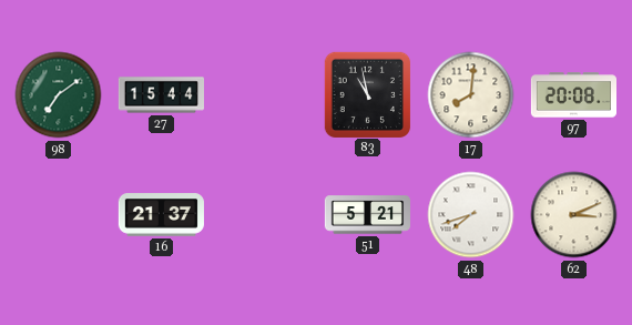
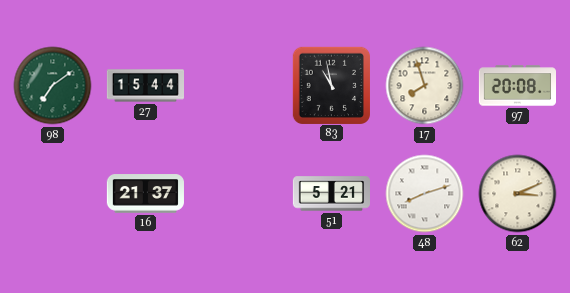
17: 8:01 -> 7:57 (425, 86)
48: 7:42 -> 8:12 (425, 194)
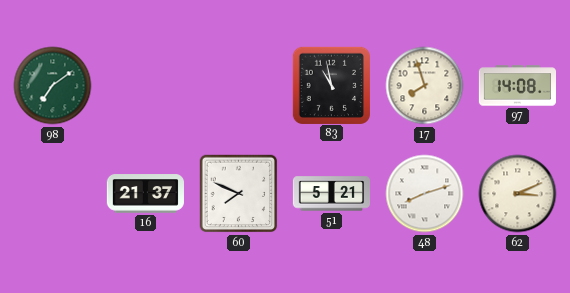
27: 15:44 -> none (145, 86)
97: 20:08 -> 14:08 (517, 86)
60: none -> 7:49 (239, 194)
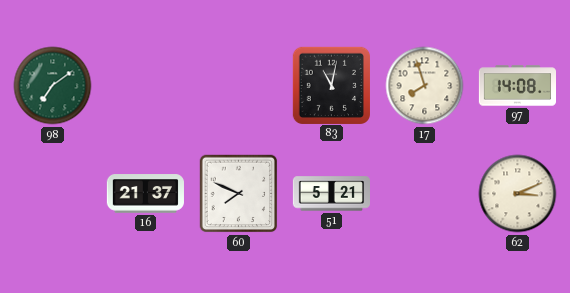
83: 10:58 -> 11:02 (331, 85)
48: 8:12 -> none (425, 194)
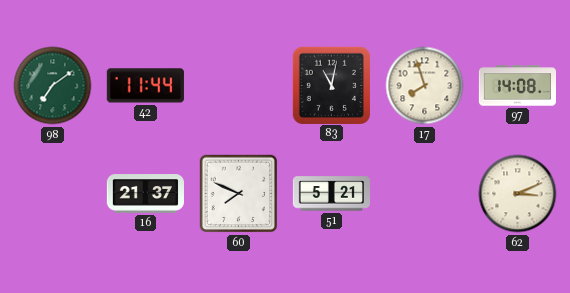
42: none -> 11:44 (145, 86)
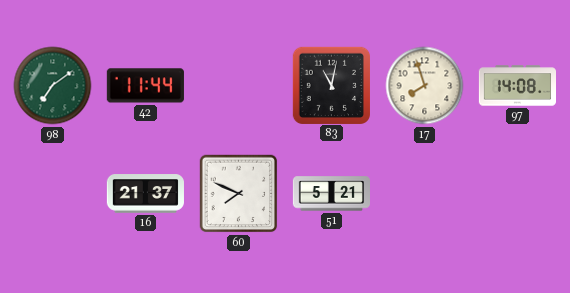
62: 3:11 -> none (518, 194)
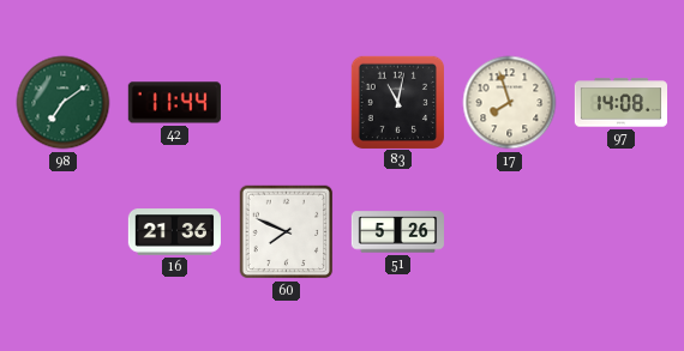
16: 21:37 -> 21:36 (174, 232)
51: 5:21 -> 5:26 (397, 232)
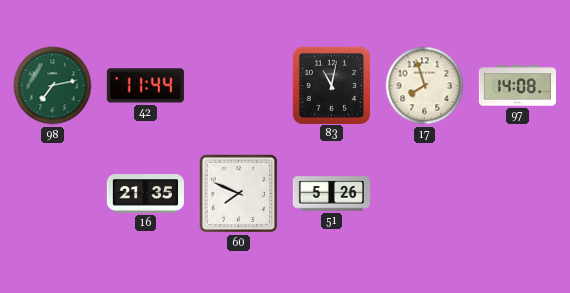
98: 7:09 -> 7:13 (53, 86)
16: 21:36 -> 21:35 (145, 194)
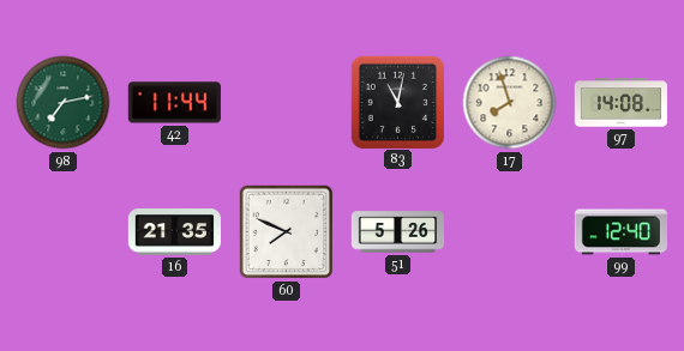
99: none -> 12:40 (620, 232)
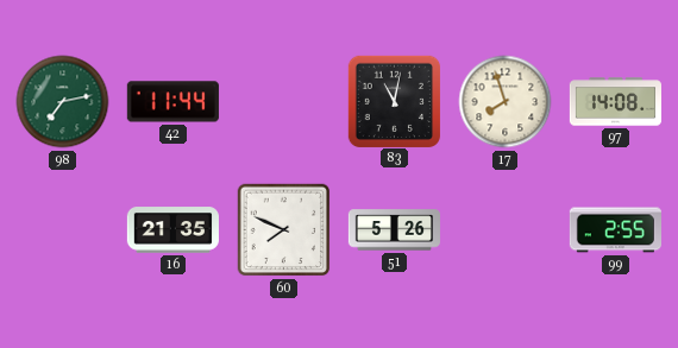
99: 12:40 -> 2:55 (615, 230)
